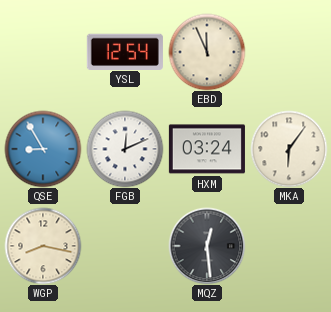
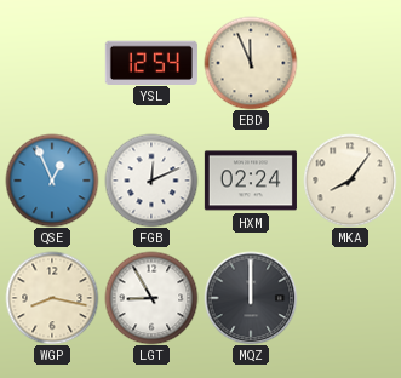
QSE: 8:55 -> 12:56 (52, 181)
HXM: 03:24 -> 02:24 (251, 181)
MKA: 6:06 -> 8:06 (350, 181)
LGT: none -> 8:55 (151, 298)
MQZ: 12:29 -> 12:00 (251, 298)
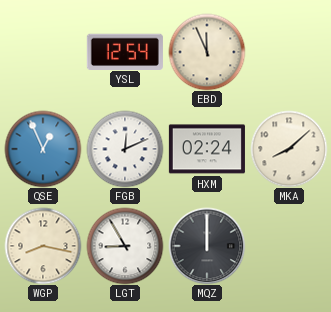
MKA: 8:06 -> 8:08 (289, 149)
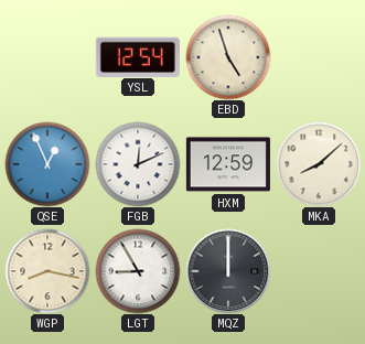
EBD: 11:56 -> 4:57 (228, 57)
HXM: 02:24 -> 12:59 (228, 164)
